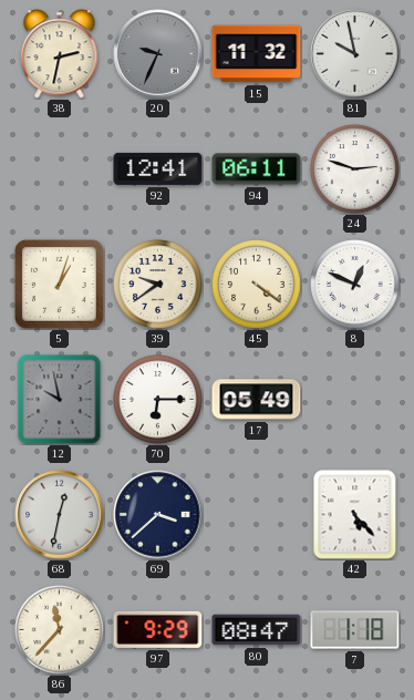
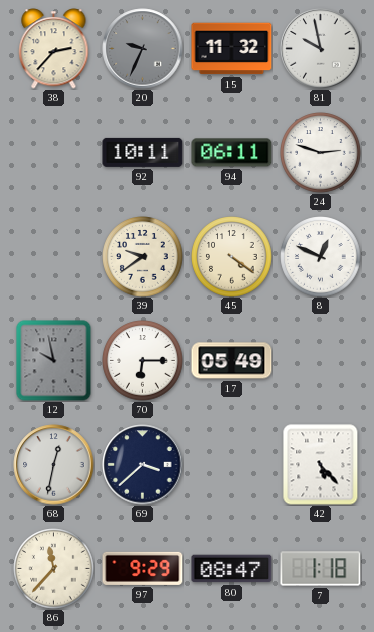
38: 2:32 -> 2:37 (54, 49)
92: 12:41 -> 10:11 (143, 152)
5: 1:03 -> none (60, 285)
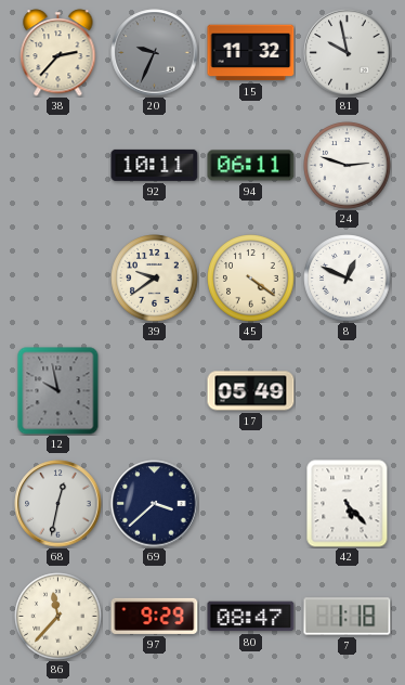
70: 6:15 -> none (143, 361)
